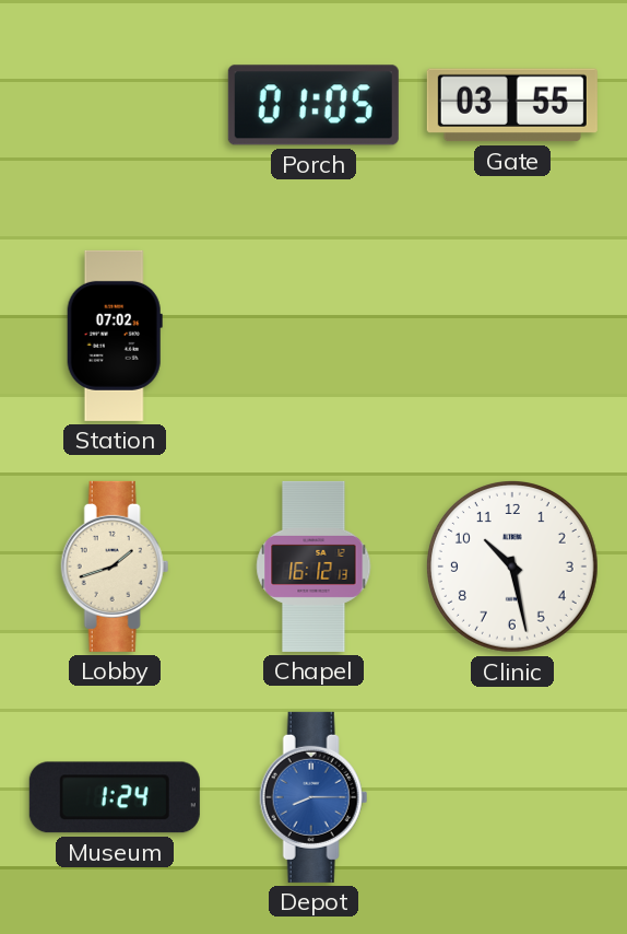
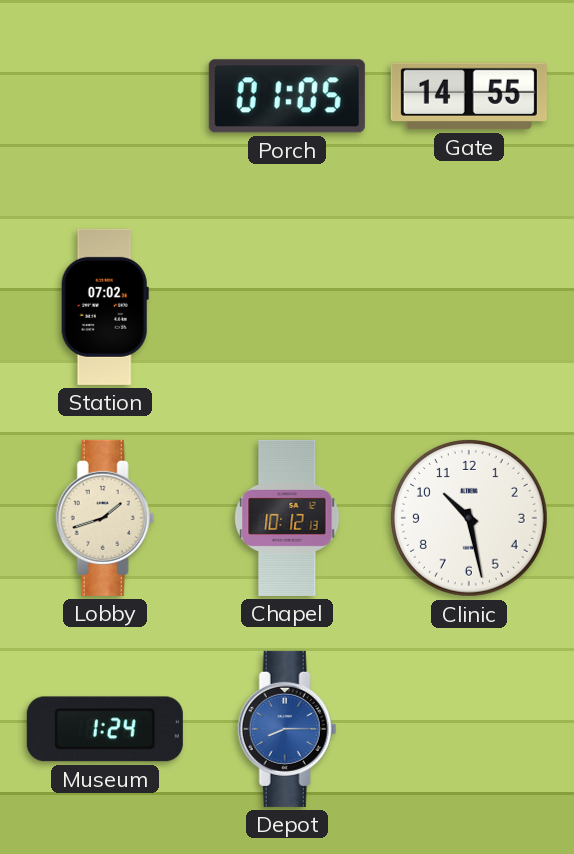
Gate: 03:55 -> 14:55 (469, 96)
Chapel: 16:12 -> 10:12 (287, 518)
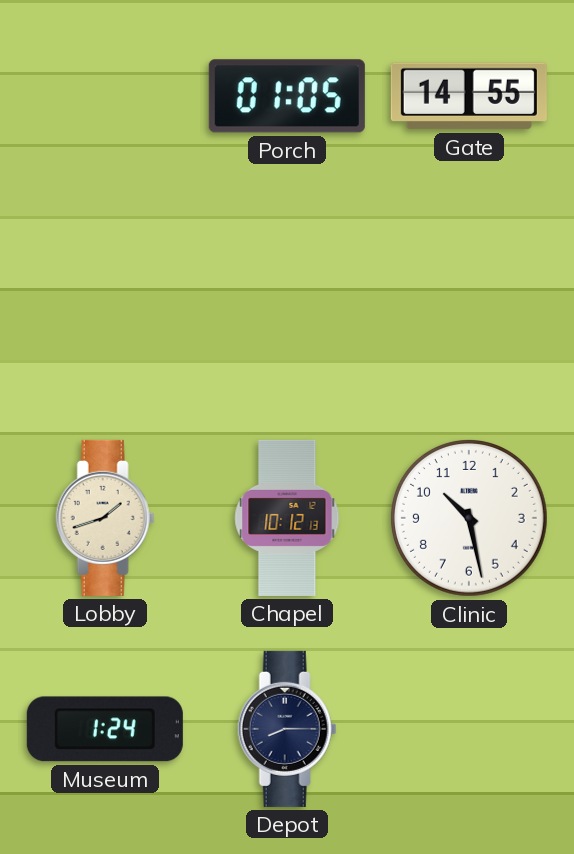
Station: 07:02 -> none (105, 307)
Depot dial: blue -> navy (287, 729)
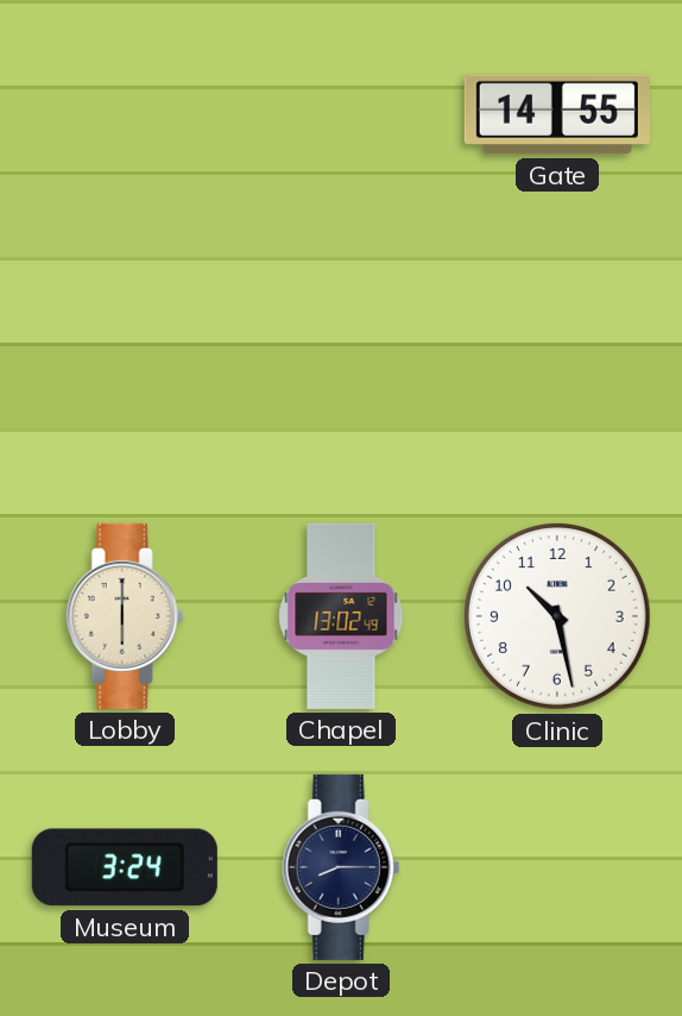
Porch: 01:05 -> none (287, 96)
Lobby: 1:42 -> 6:00 (125, 616)
Chapel: 10:12 -> 13:02 (341, 616)
Museum: 1:24 -> 3:24 (125, 867)
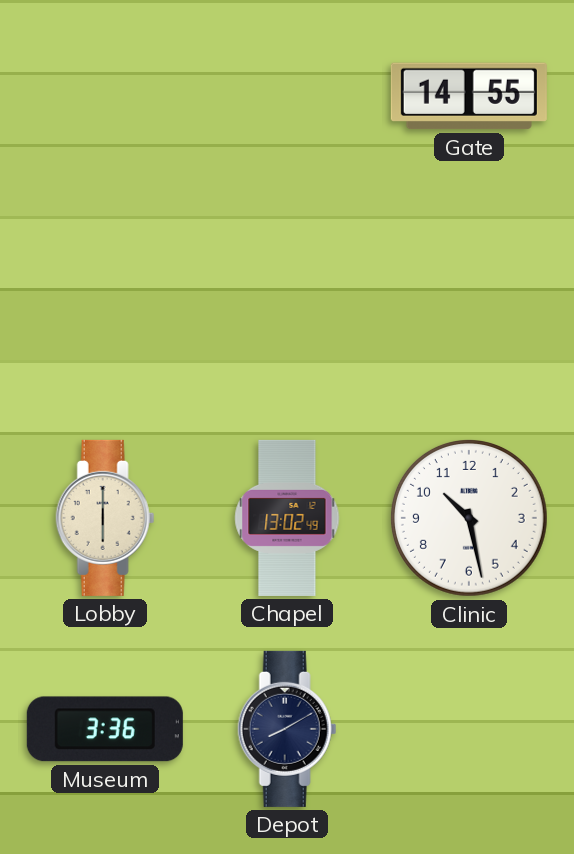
Museum: 3:24 -> 3:36 (105, 729)
Depot: 8:15 -> 8:10 (287, 729)
